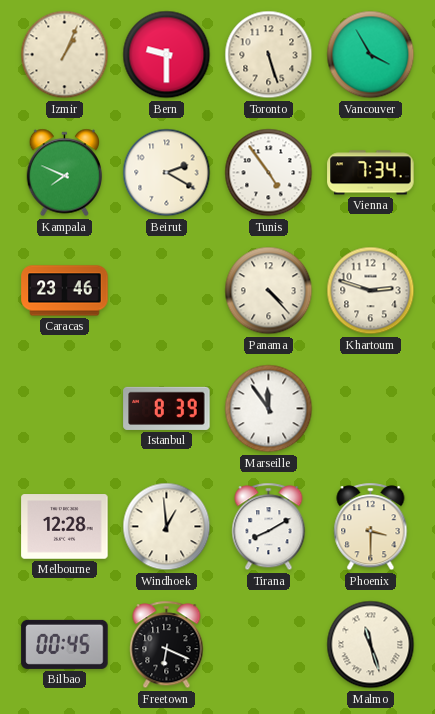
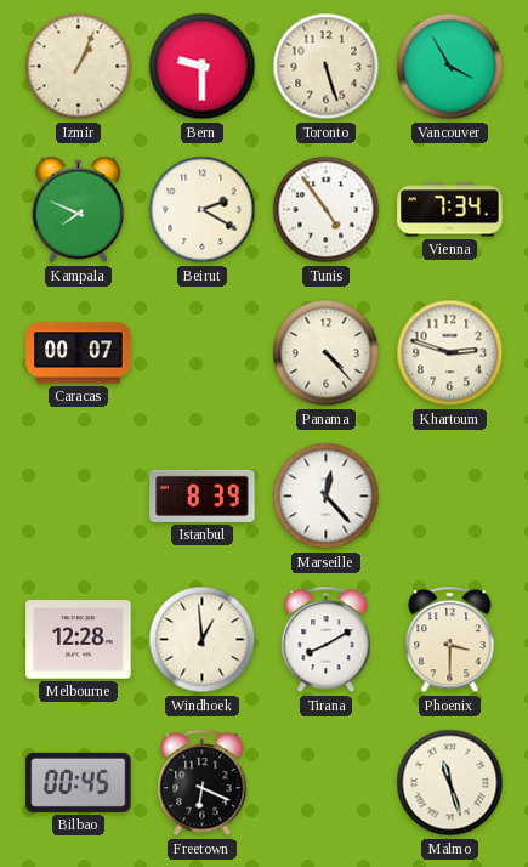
Caracas: 23:46 -> 00:07 (79, 353)
Marseille: 11:54 -> 12:23 (327, 497)
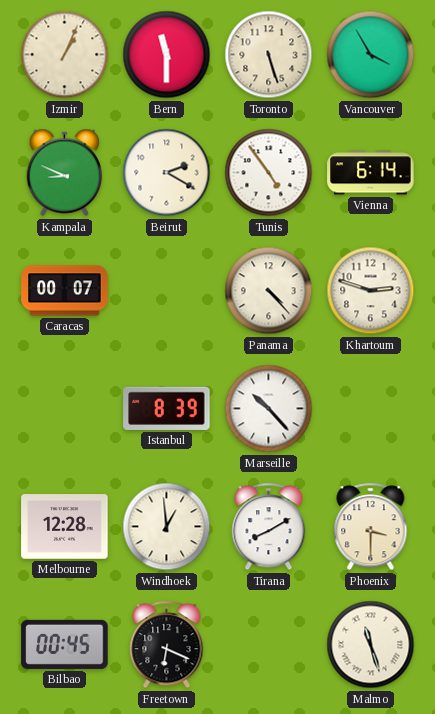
Bern: 9:30 -> 11:30 (167, 55)
Kampala: 7:49 -> 8:49 (65, 173)
Vienna: 7:34 -> 6:14 (371, 173)
Marseille: 12:23 -> 10:23 (269, 409)
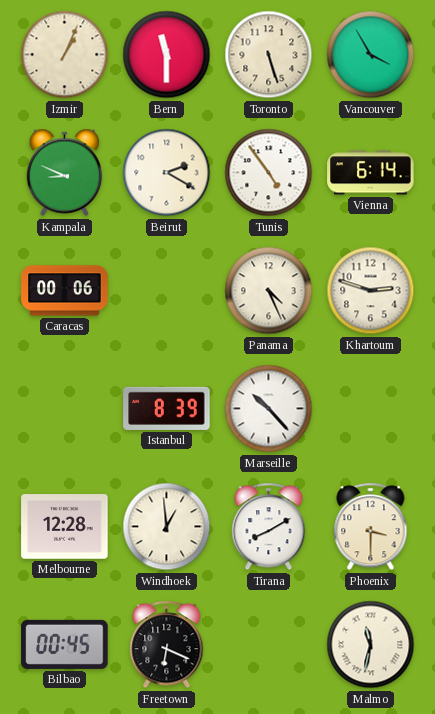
Caracas: 00:07 -> 00:06 (65, 291)
Panama: 4:23 -> 4:26 (269, 291)
Malmo: 11:27 -> 11:32 (371, 645)
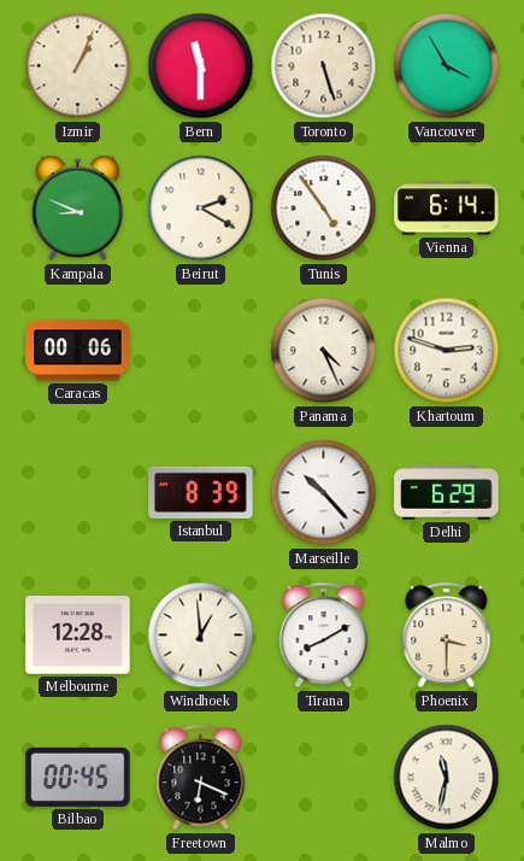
Delhi: none -> 6:29 (447, 493)
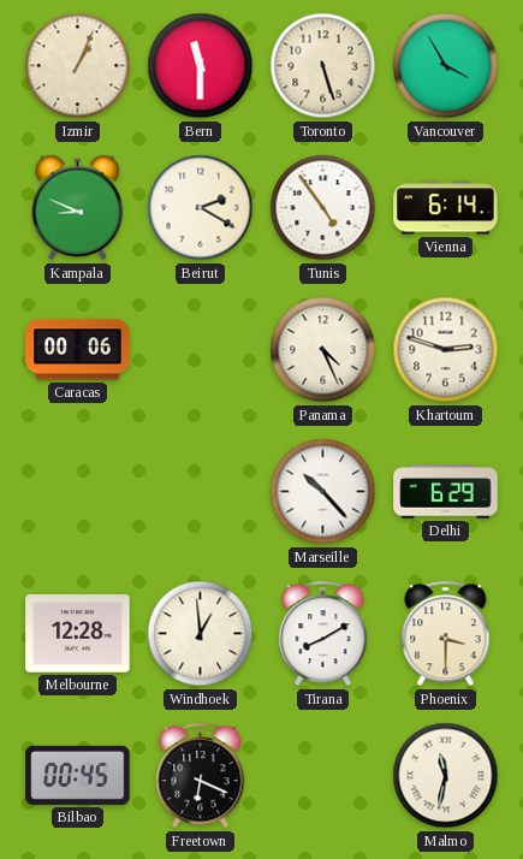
Istanbul: 8:39 -> none (201, 492)
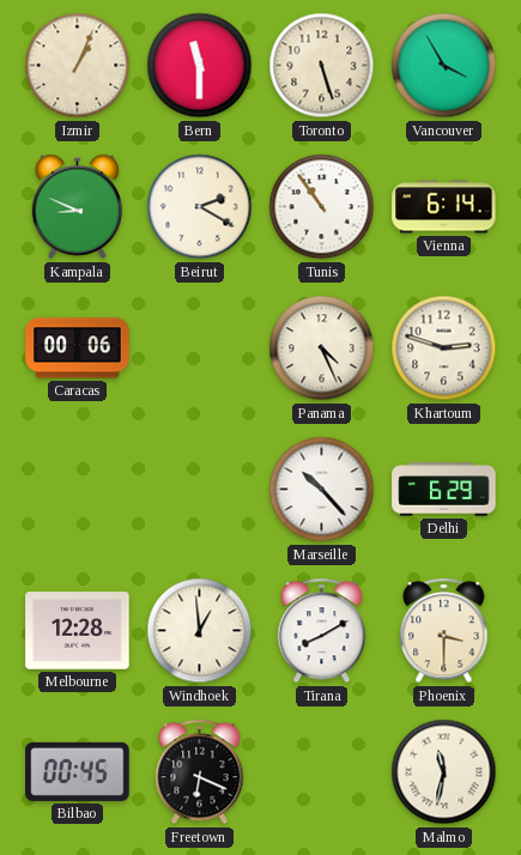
Tunis: 4:54 -> 10:54 (322, 207)
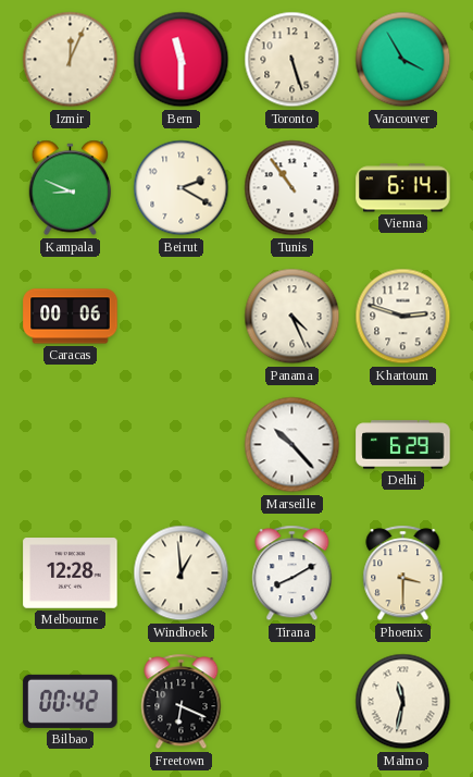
Izmir: 1:04 -> 12:04 (71, 60)
Bilbao: 00:45 -> 00:42 (71, 701)
